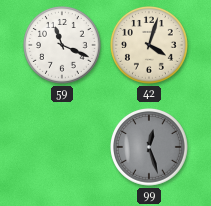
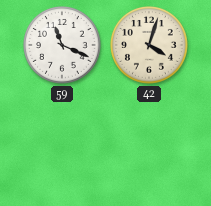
99: 12:27 -> none (150, 148)
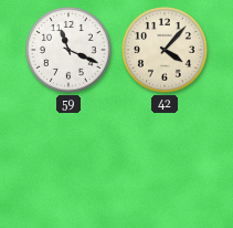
42: 4:03 -> 4:07 (166, 51)
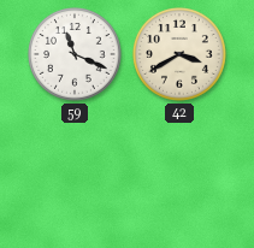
42: 4:07 -> 3:40 (181, 55)
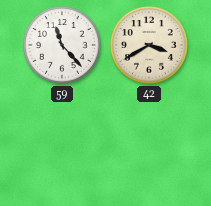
59: 11:19 -> 11:23 (63, 46)
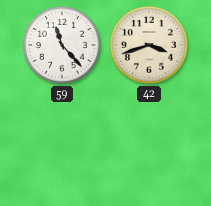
42: 3:40 -> 3:42 (150, 46)
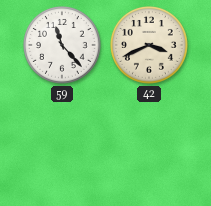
42: 3:42 -> 3:41 (150, 46)
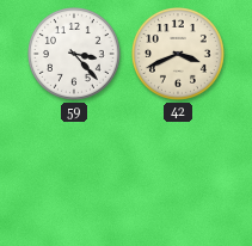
59: 11:23 -> 3:23 (75, 55)
